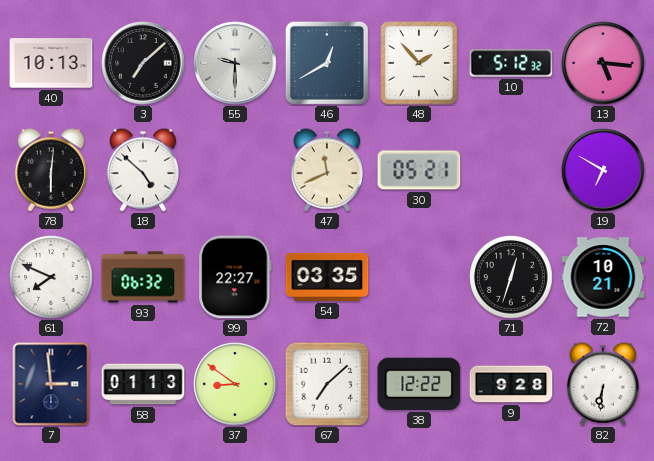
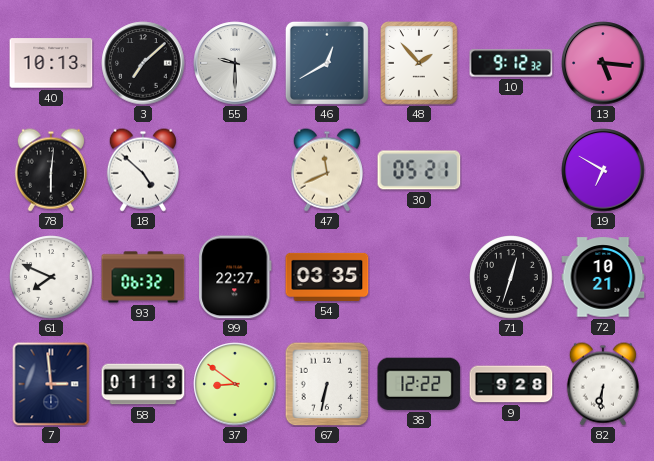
10: 5:12 -> 9:12 (511, 63)
67: 7:08 -> 6:32 (327, 384)
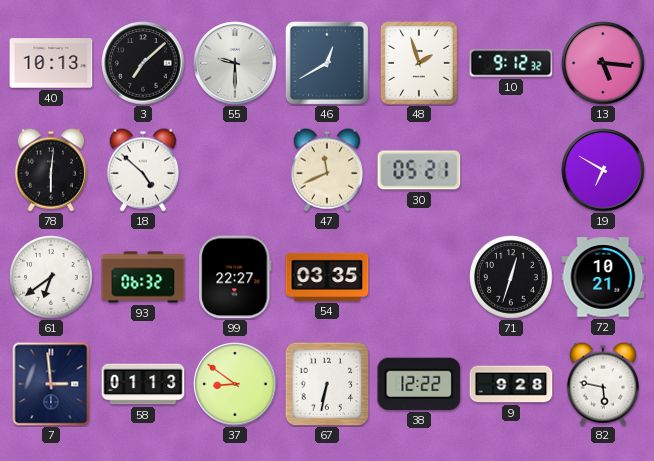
48: 1:53 -> 1:57 (419, 63)
61: 7:49 -> 6:39 (51, 277)
82: 6:31 -> 5:47 (603, 384)
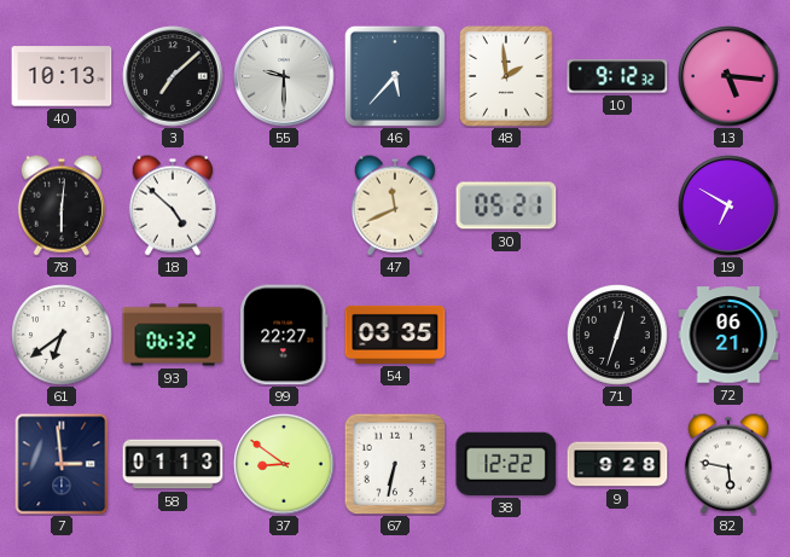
46: 12:40 -> 5:37 (395, 76)
48: 1:57 -> 1:59 (506, 76)
72: 10:21 -> 06:21 (728, 335)
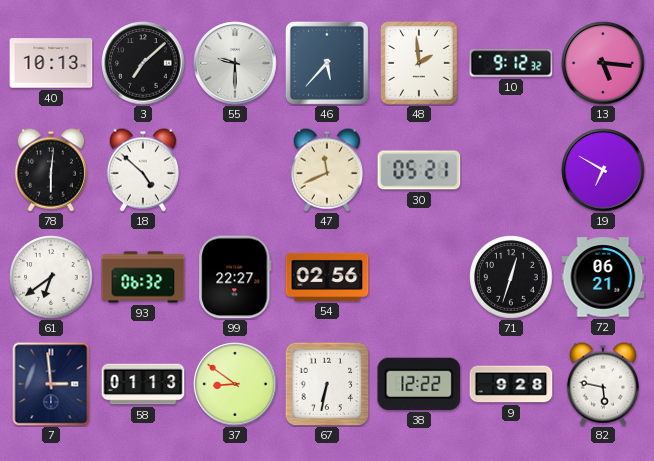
54: 03:35 -> 02:56 (327, 277)
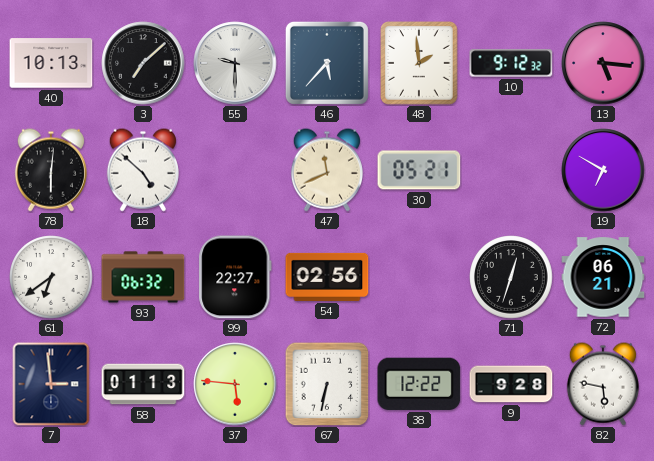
37: 8:51 -> 5:46 (235, 384)
